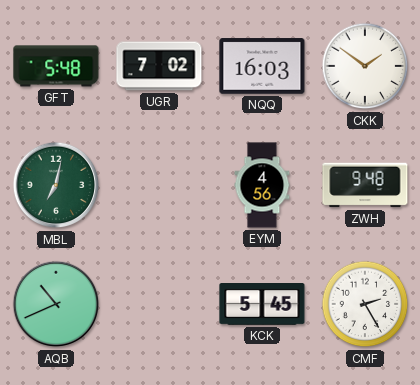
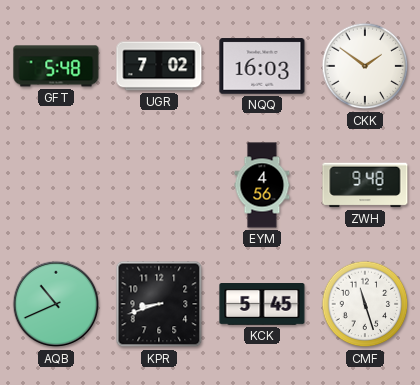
MBL: 7:02 -> none (56, 185)
KPR: none -> 8:42 (159, 304)
CMF: 2:25 -> 11:27 (365, 304)
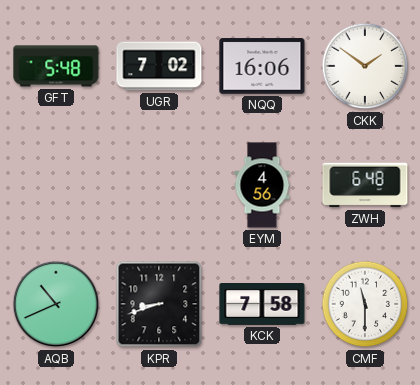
NQQ: 16:03 -> 16:06 (262, 66)
ZWH: 9:48 -> 6:48 (365, 185)
KCK: 5:45 -> 7:58 (262, 305)
CMF: 11:27 -> 11:30 (365, 304)
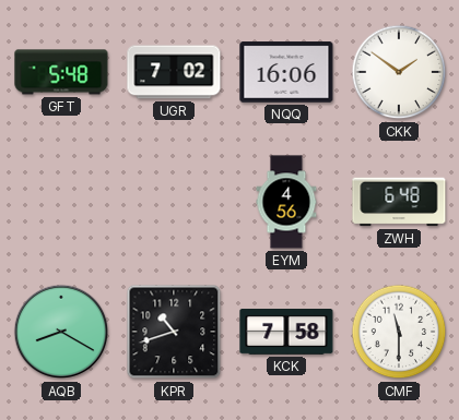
AQB: 10:41 -> 8:20 (61, 332)
KPR: 8:42 -> 10:42 (174, 332)
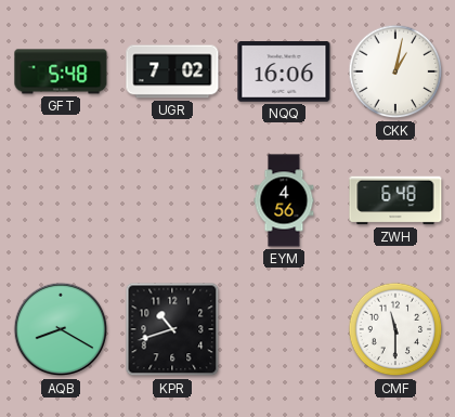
CKK: 1:51 -> 1:02 (395, 71)
KCK: 7:58 -> none (286, 333)
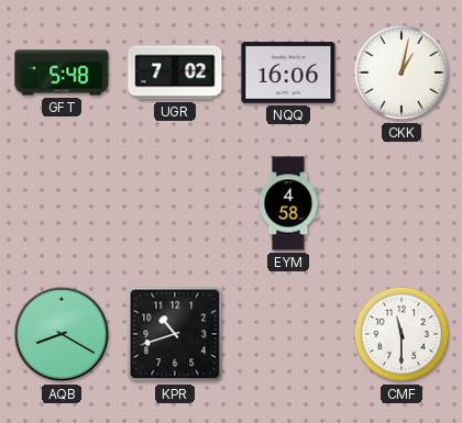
EYM: 4:56 -> 4:58 (288, 203)
ZWH: 6:48 -> none (395, 200)
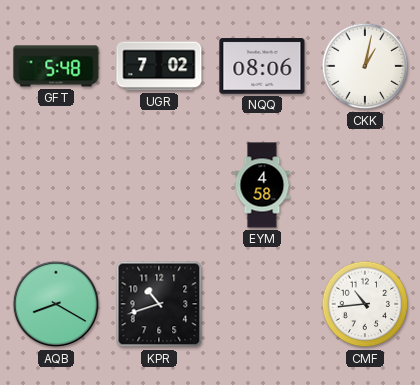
NQQ: 16:06 -> 08:06 (262, 66)
CMF: 11:30 -> 10:44 (365, 304)
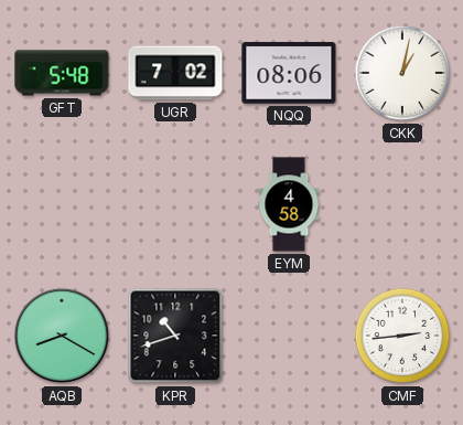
CMF: 10:44 -> 2:44 (402, 336)
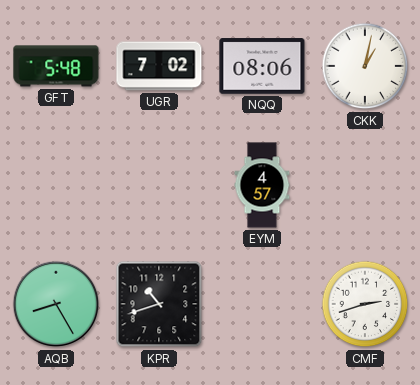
EYM: 4:58 -> 4:57 (262, 185)
AQB: 8:20 -> 8:25 (56, 304)
CMF: 2:44 -> 2:42 (365, 304)
